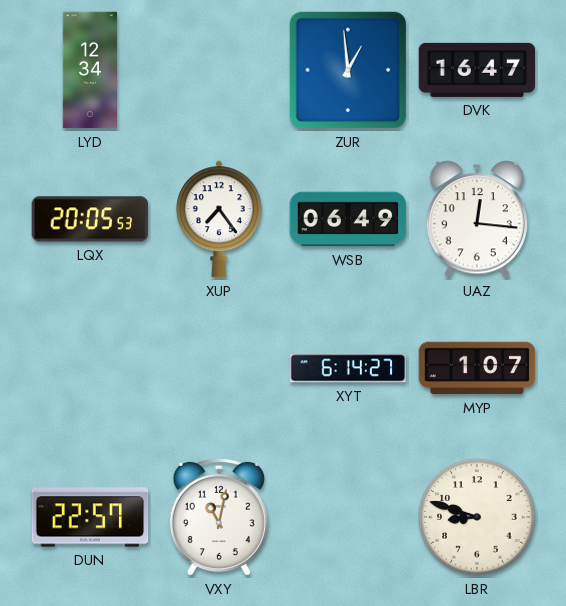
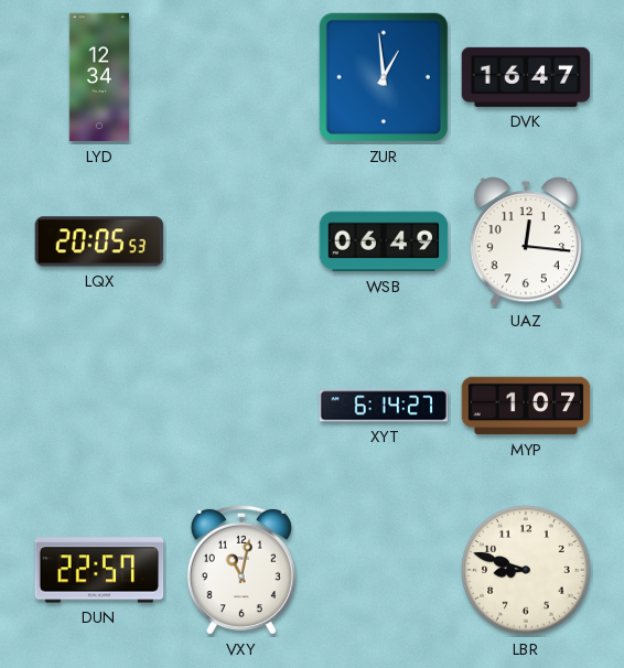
XUP: 7:24 -> none (219, 219)
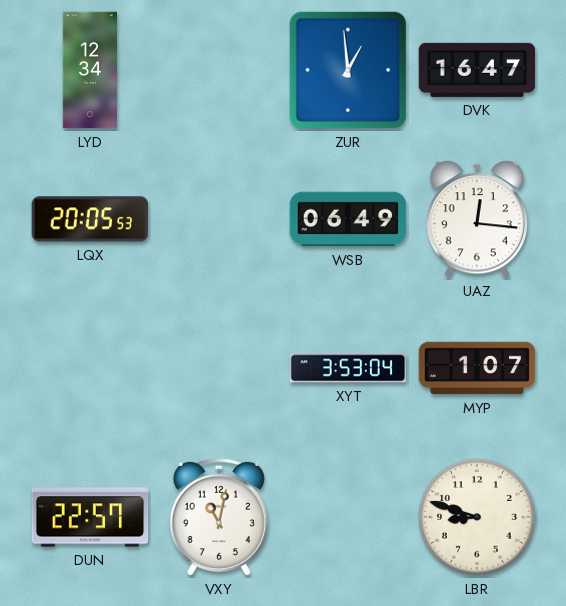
XYT: 6:14 -> 3:53 (348, 368)
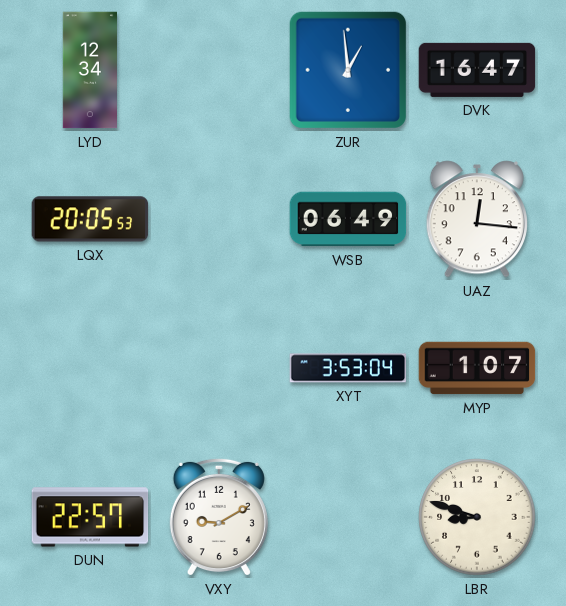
VXY: 11:02 -> 9:10 (219, 517)
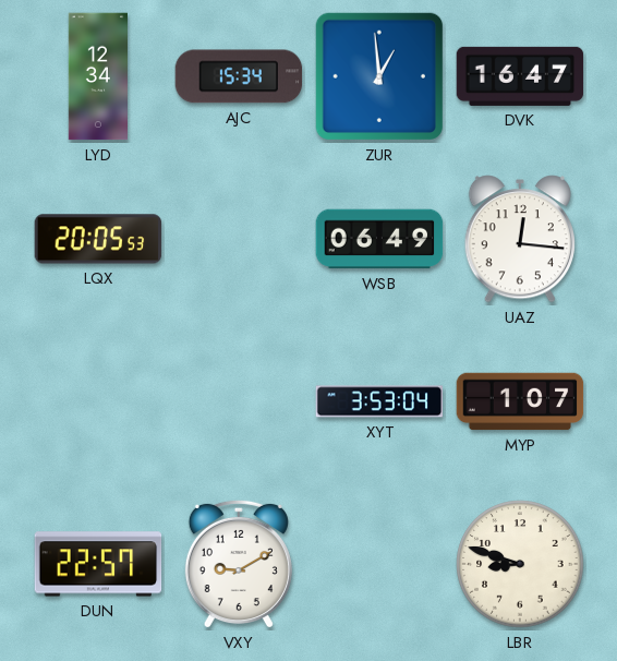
AJC: none -> 15:34 (239, 76)
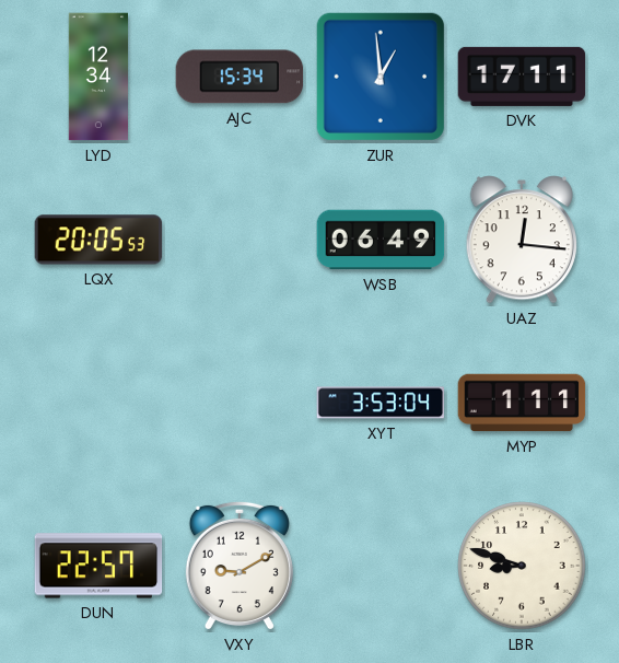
DVK: 16:47 -> 17:11 (522, 77)
MYP: 1:07 -> 1:11 (522, 403)
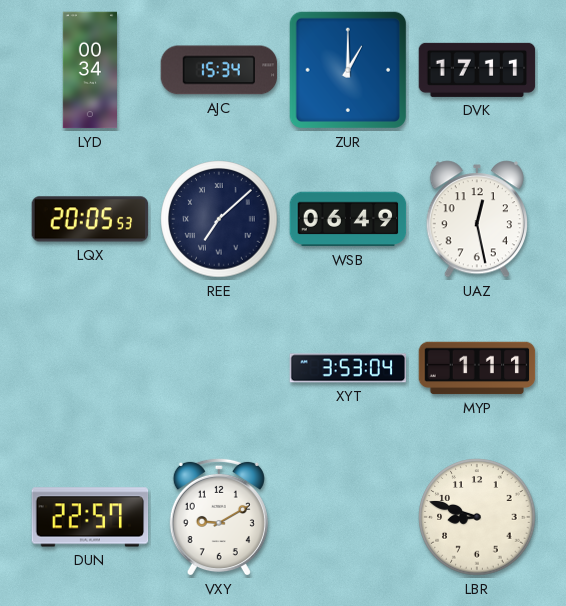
LYD: 12:34 -> 00:34 (89, 70)
ZUR: 12:59 -> 1:00 (348, 70)
REE: none -> 7:08 (219, 219)
UAZ: 12:16 -> 12:28 (477, 219)
